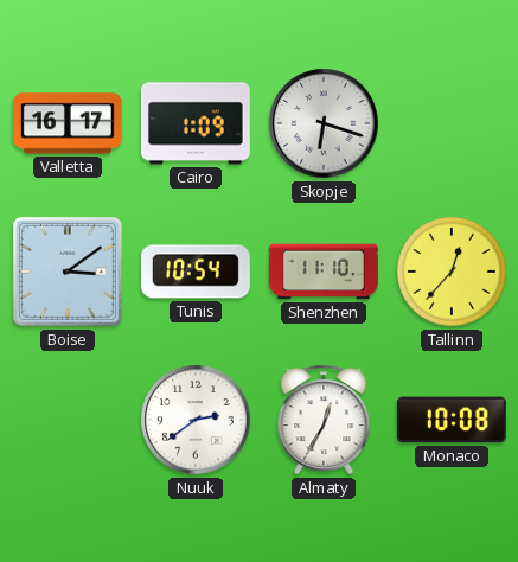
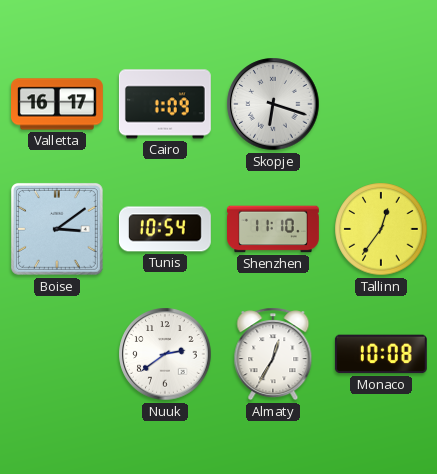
Tallinn: 12:37 -> 12:36 (381, 229)
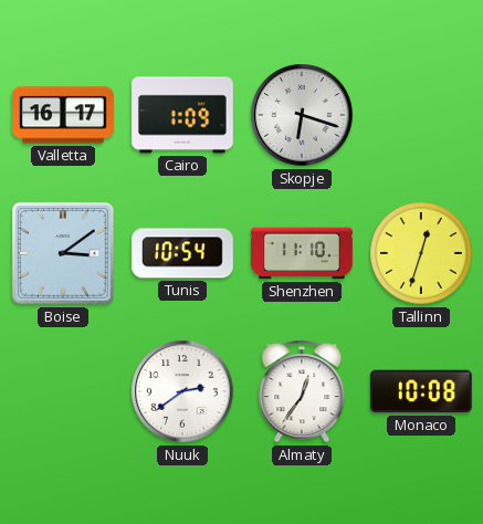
Tallinn: 12:36 -> 12:33 (421, 253)
Almaty: 12:35 -> 12:36 (302, 391)
